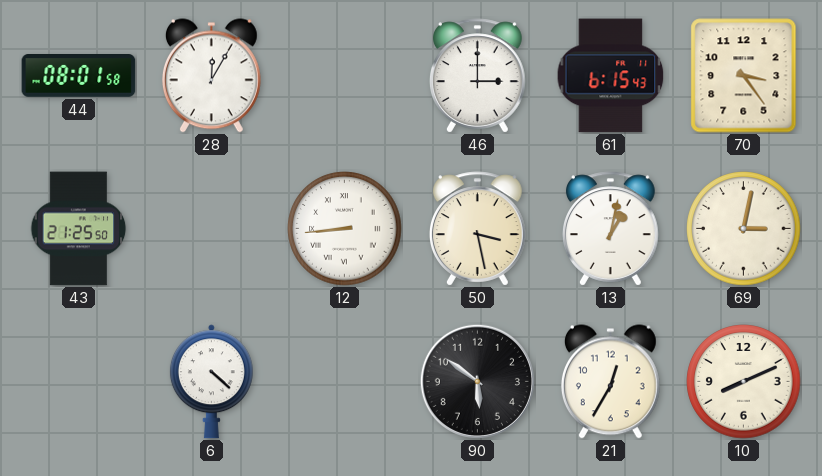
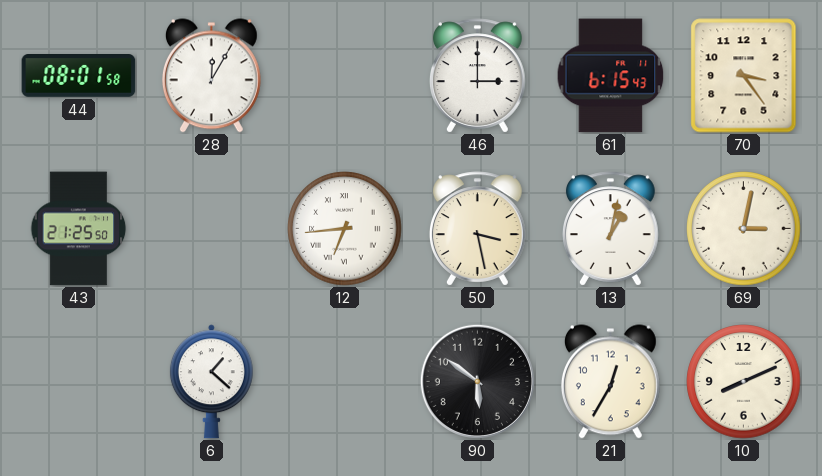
12: 8:44 -> 6:44 (345, 229)
6: 4:22 -> 1:22 (211, 382)
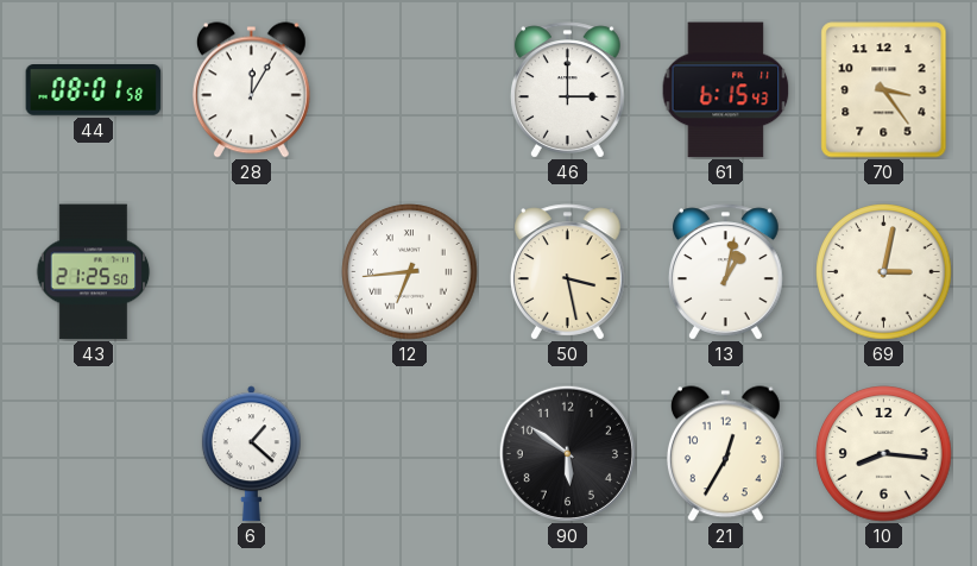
10: 8:11 -> 8:16 (884, 454)
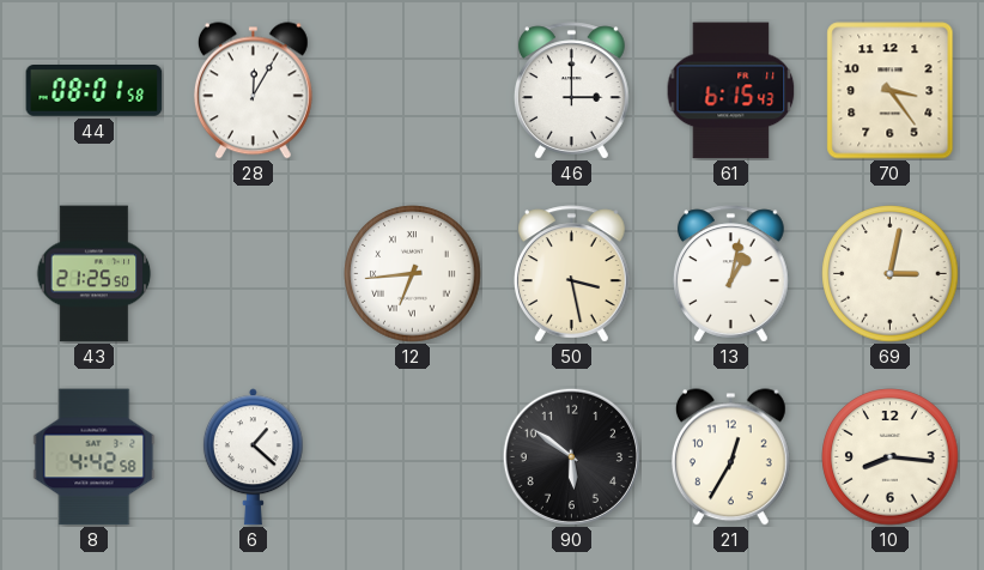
8: none -> 4:42 (95, 457)
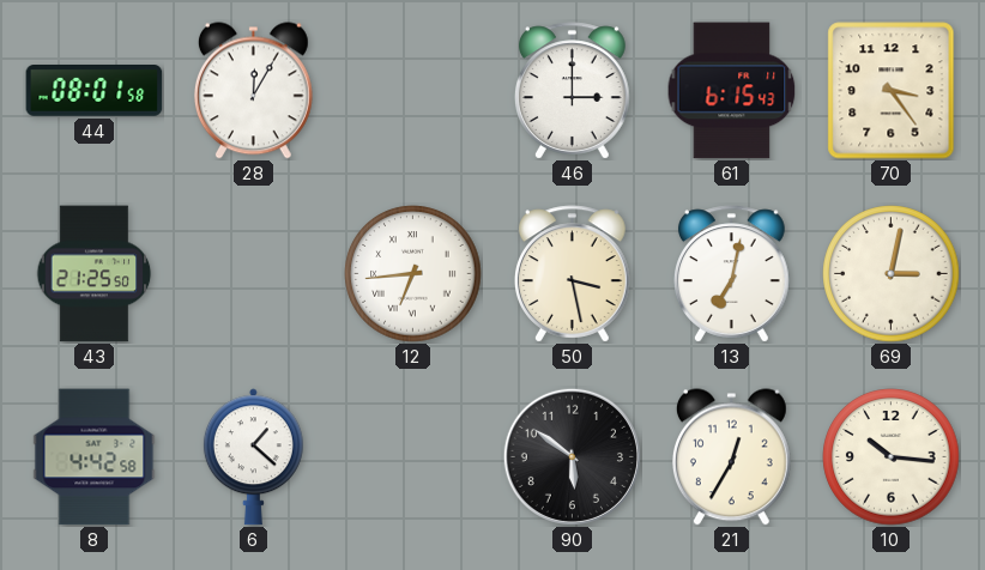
13: 1:02 -> 7:02 (732, 274)
10: 8:16 -> 10:16 (892, 457)
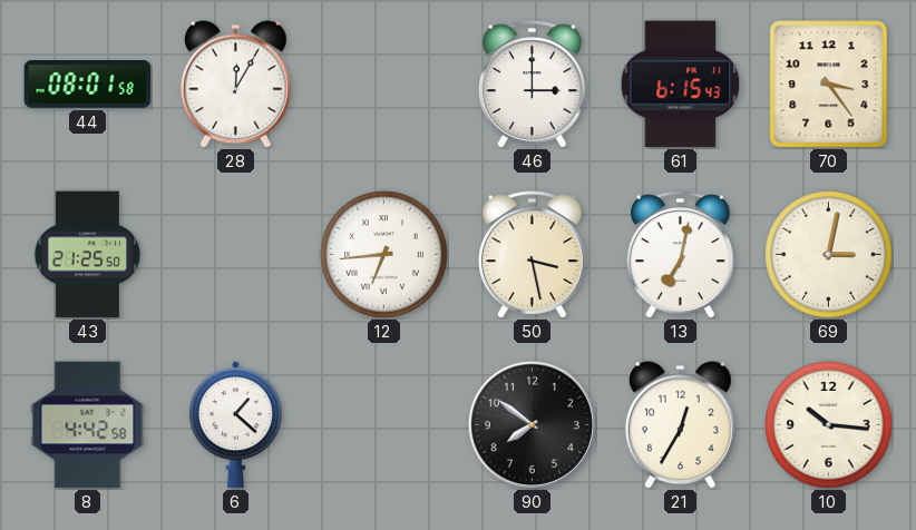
90: 5:51 -> 7:51 (532, 424)
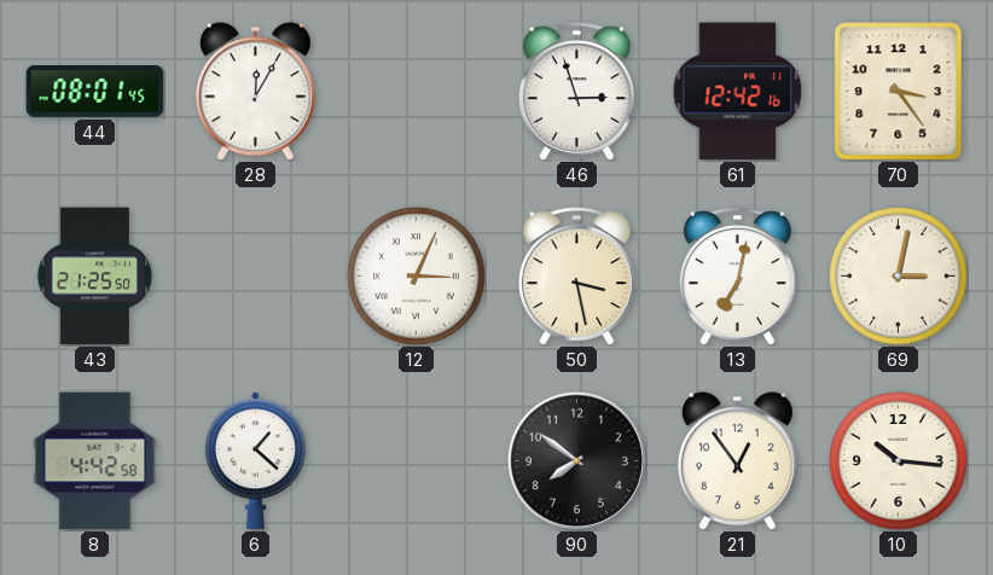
44: 08:01:58 -> 08:01:45 (95, 92)
46: 3:00 -> 2:57 (577, 92)
61: 6:15 -> 12:42 (738, 92)
12: 6:44 -> 3:04 (417, 277)
21: 12:35 -> 12:54 (737, 461)
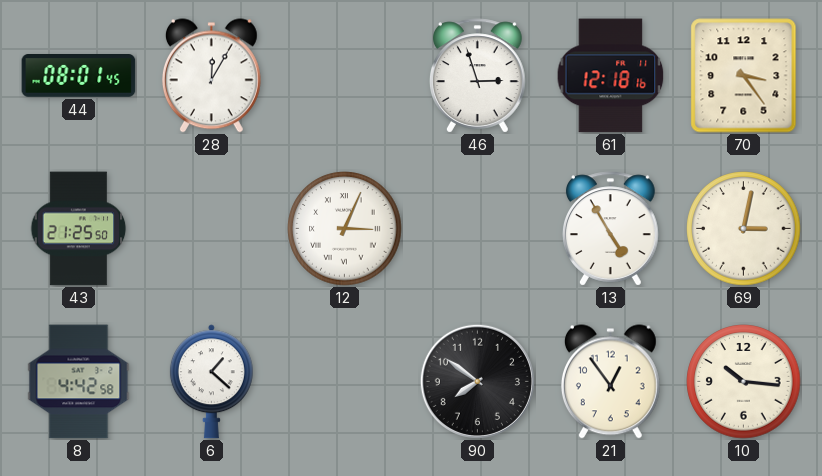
61: 12:42 -> 12:18 (611, 76)
50: 3:28 -> none (577, 277)
13: 7:02 -> 4:55 (611, 229)
